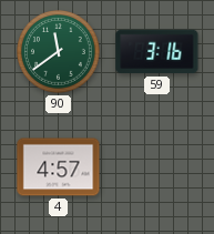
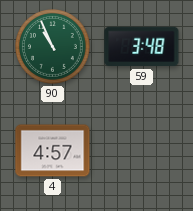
90: 11:39 -> 10:56 (53, 47)
59: 3:16 -> 3:48 (142, 47)
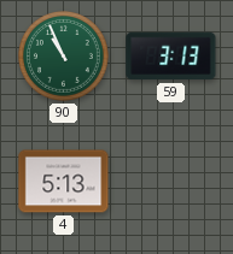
59: 3:48 -> 3:13 (171, 57)
4: 4:57 -> 5:13 (64, 182)
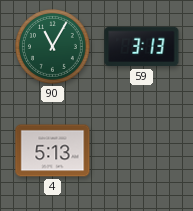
90: 10:56 -> 11:05 (53, 47)
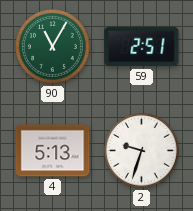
59: 3:13 -> 2:51 (142, 47)
2: none -> 9:33 (142, 151)
